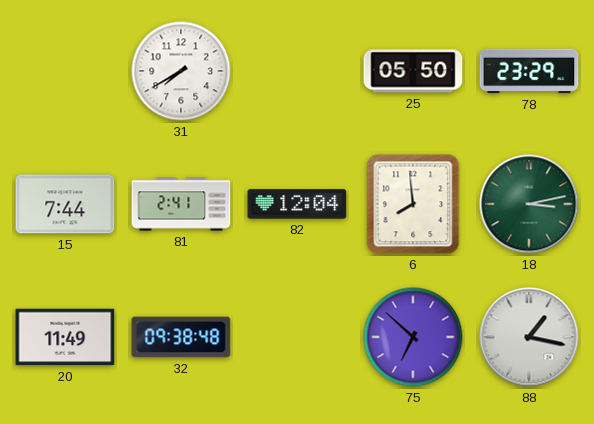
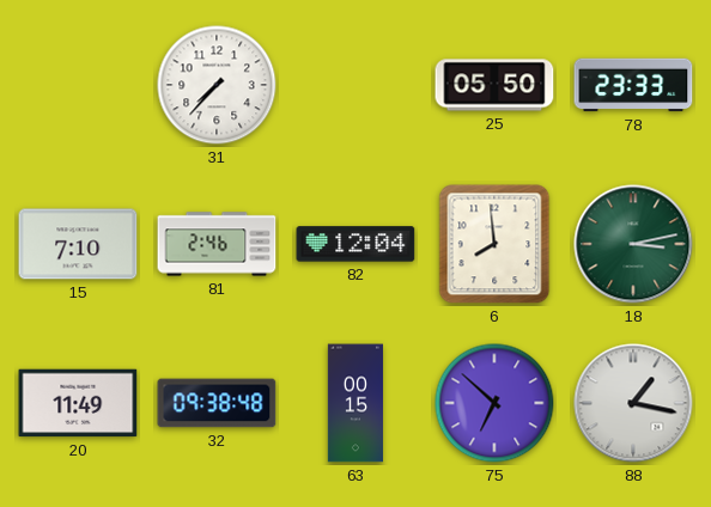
31: 7:40 -> 7:37 (217, 85)
78: 23:29 -> 23:33 (633, 85)
15: 7:44 -> 7:10 (78, 244)
81: 2:41 -> 2:46 (217, 244)
63: none -> 00:15 (355, 403)
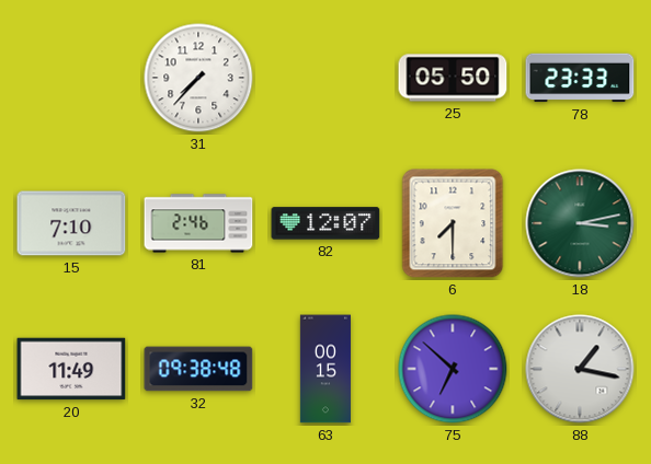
82: 12:04 -> 12:07 (325, 223)
6: 7:59 -> 7:30 (453, 223)
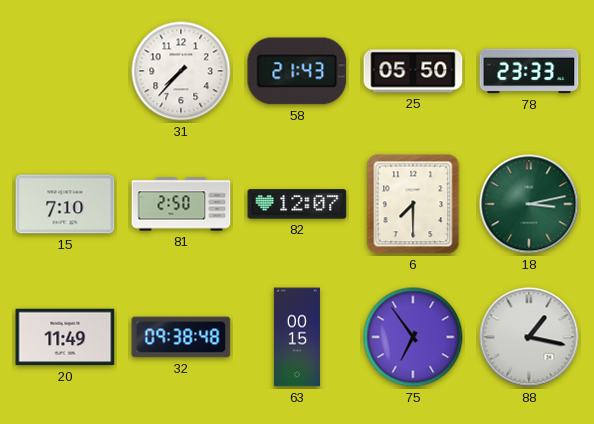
58: none -> 21:43 (297, 71)
81: 2:46 -> 2:50 (181, 204)
75: 6:52 -> 6:54 (413, 337)
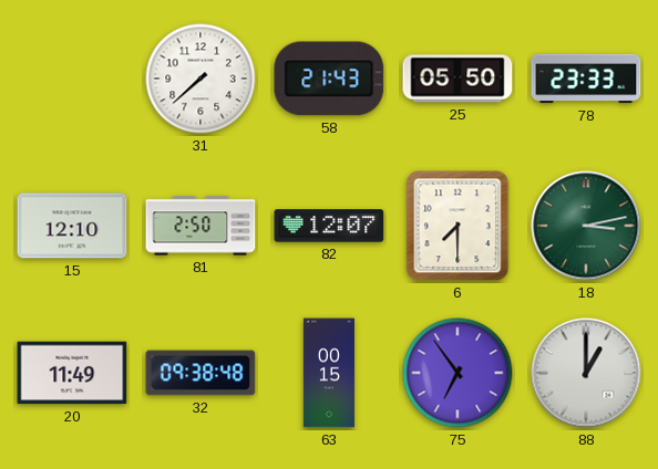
31: 7:37 -> 7:38 (201, 79)
15: 7:10 -> 12:10 (72, 226)
88: 1:17 -> 1:00 (586, 373)
